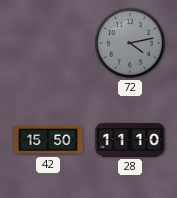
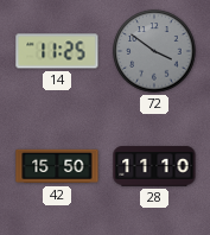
14: none -> 11:25 (57, 51)
72: 4:13 -> 3:51 (154, 51)
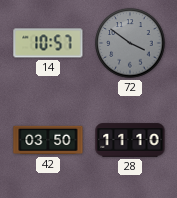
14: 11:25 -> 10:57 (48, 43)
42: 15:50 -> 03:50 (48, 140)
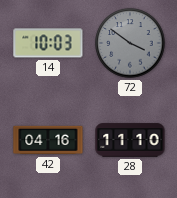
14: 10:57 -> 10:03 (48, 43)
42: 03:50 -> 04:16 (48, 140)
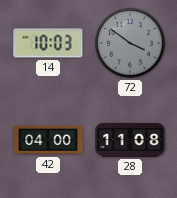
42: 04:16 -> 04:00 (48, 140)
28: 11:10 -> 11:08 (130, 140)
